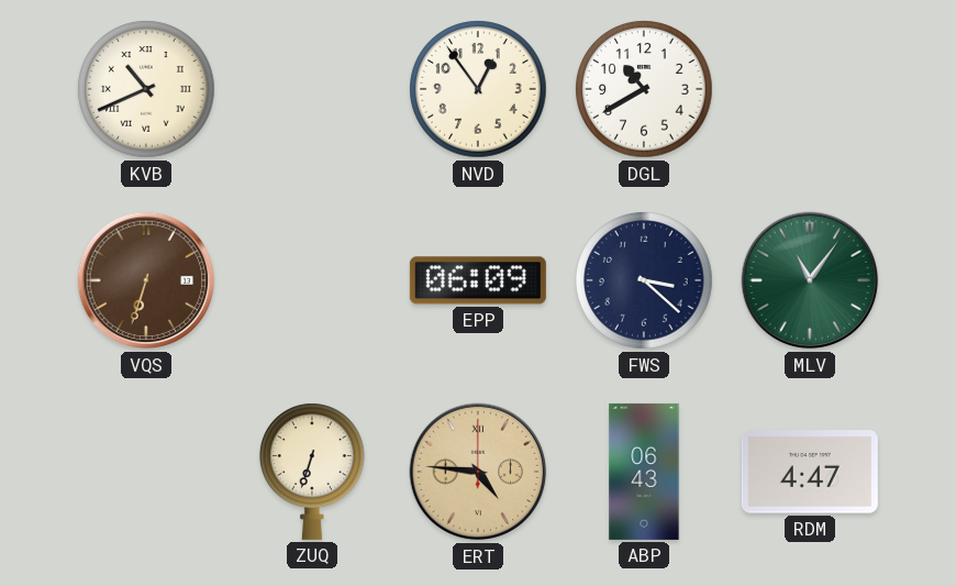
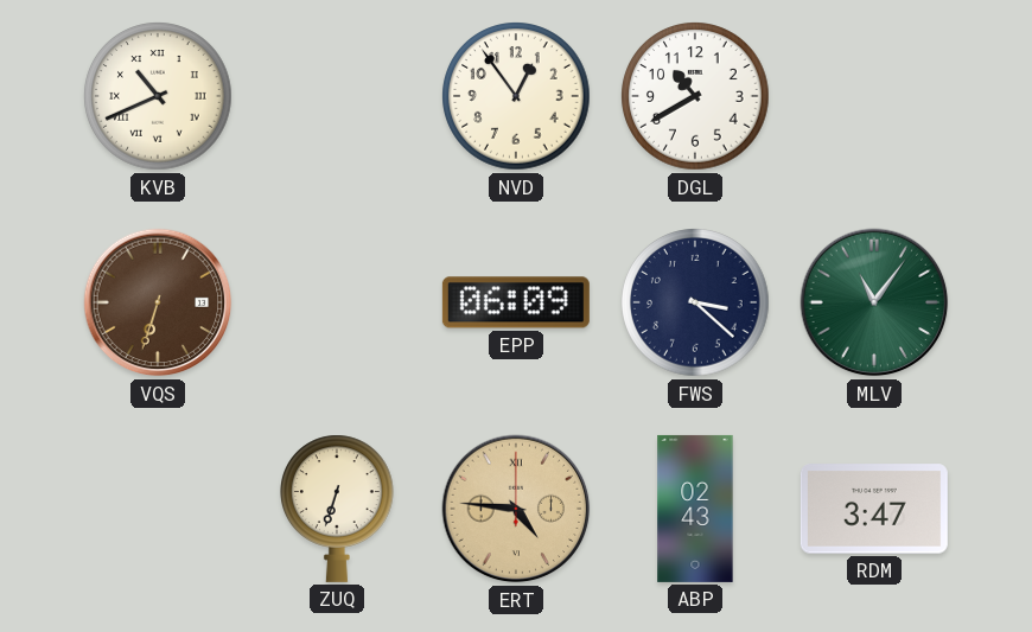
ABP: 06:43 -> 02:43 (695, 509)
RDM: 4:47 -> 3:47 (874, 509)
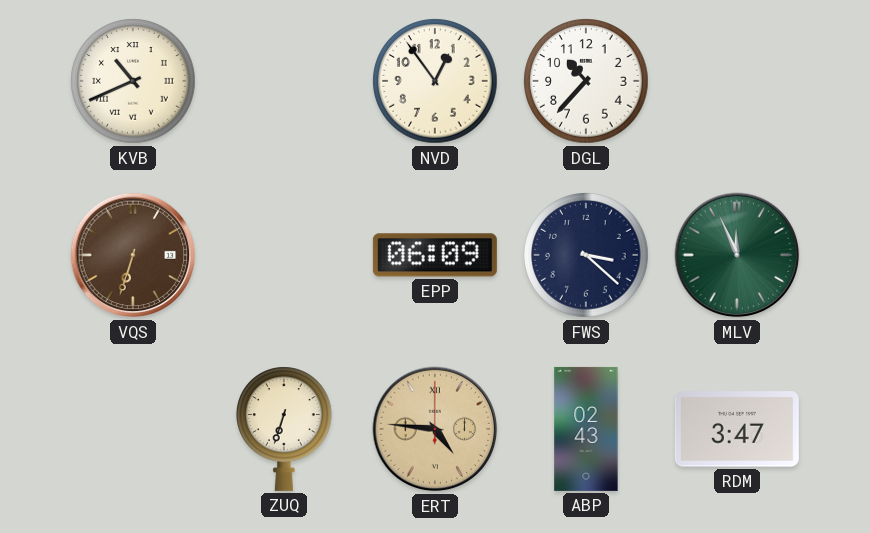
DGL: 10:40 -> 10:37 (586, 81)
MLV: 11:06 -> 11:56 (737, 255)
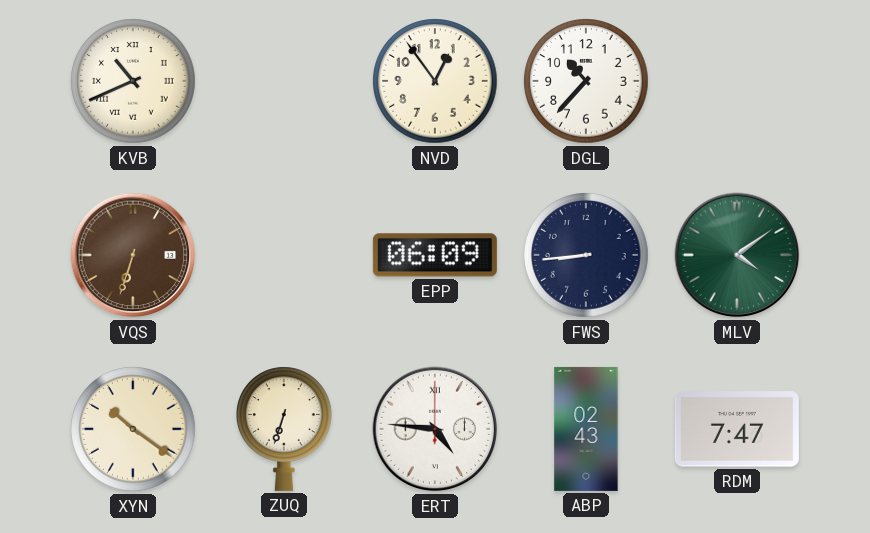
FWS: 3:22 -> 8:44 (586, 255)
MLV: 11:56 -> 4:09 (737, 255)
XYN: none -> 10:21 (133, 429)
ERT dial: champagne -> white (435, 429)
RDM: 3:47 -> 7:47 (737, 429)
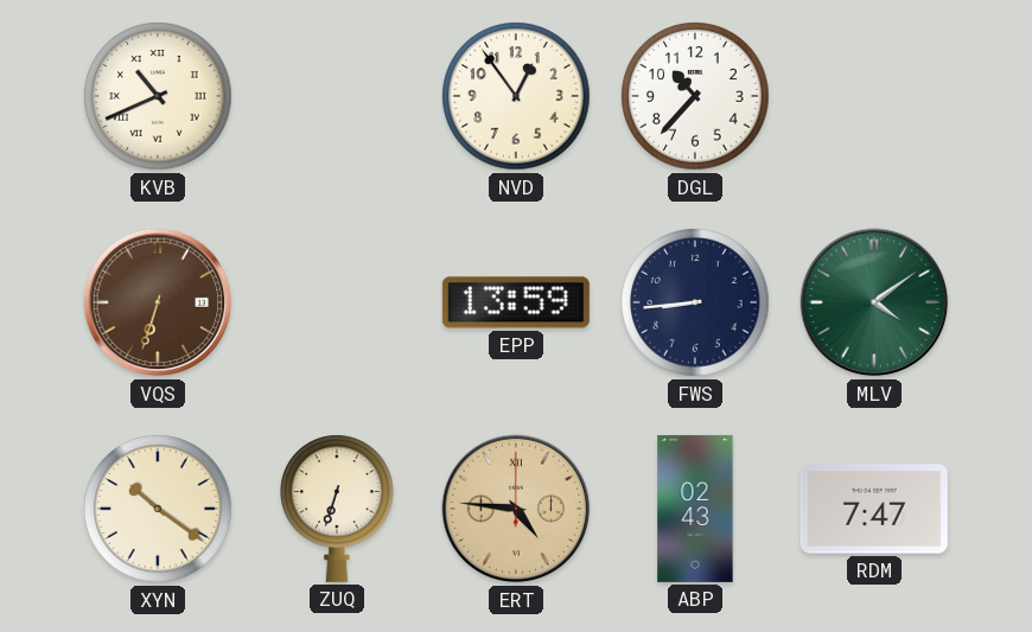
EPP: 06:09 -> 13:59 (516, 302)
ERT dial: white -> champagne (516, 509)
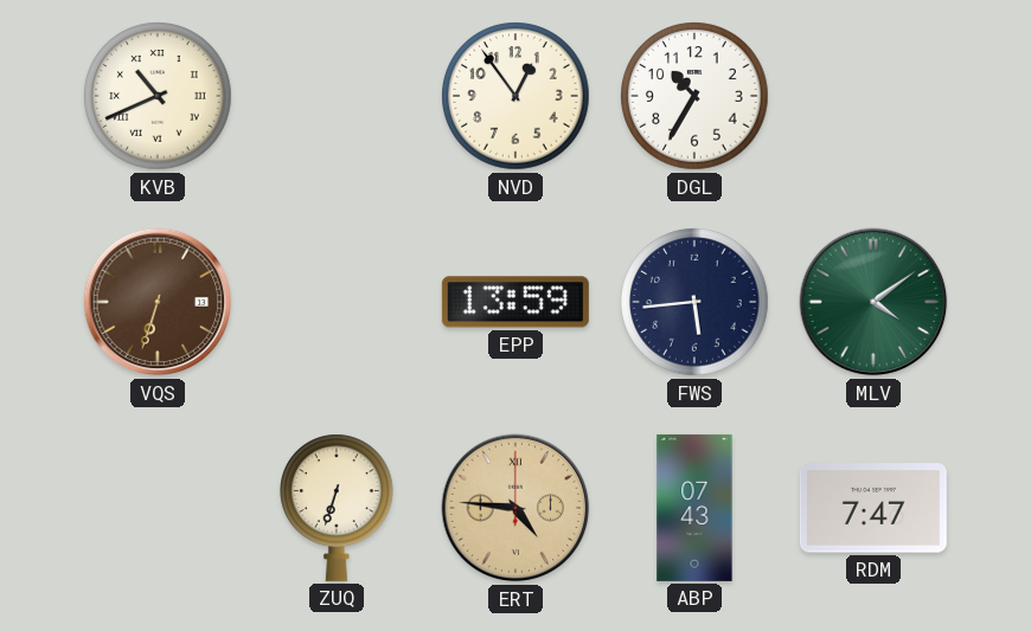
DGL: 10:37 -> 10:35 (694, 96)
FWS: 8:44 -> 5:44 (694, 302)
XYN: 10:21 -> none (158, 509)
ABP: 02:43 -> 07:43 (694, 508)
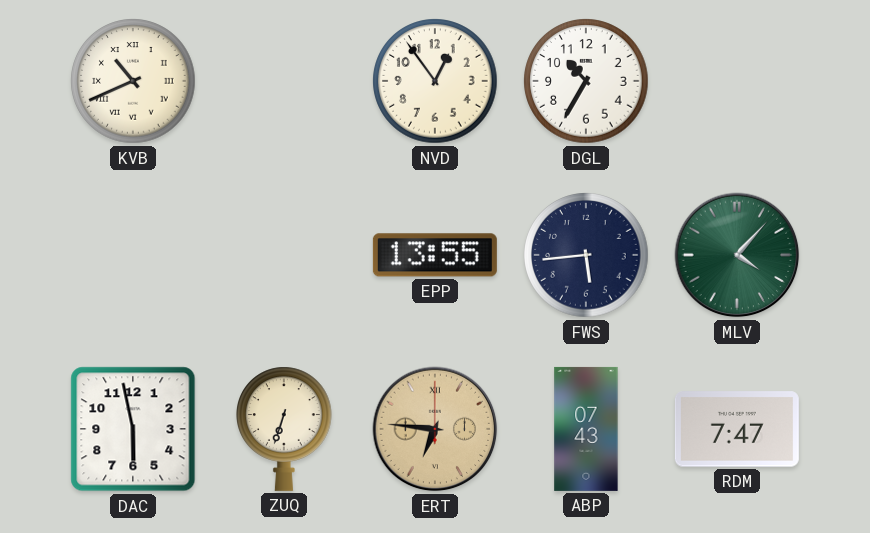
VQS: 6:33 -> none (158, 302)
EPP: 13:59 -> 13:55 (435, 255)
MLV: 4:09 -> 4:07 (737, 255)
DAC: none -> 5:58 (133, 429)
ERT: 4:46 -> 6:46 (435, 429)
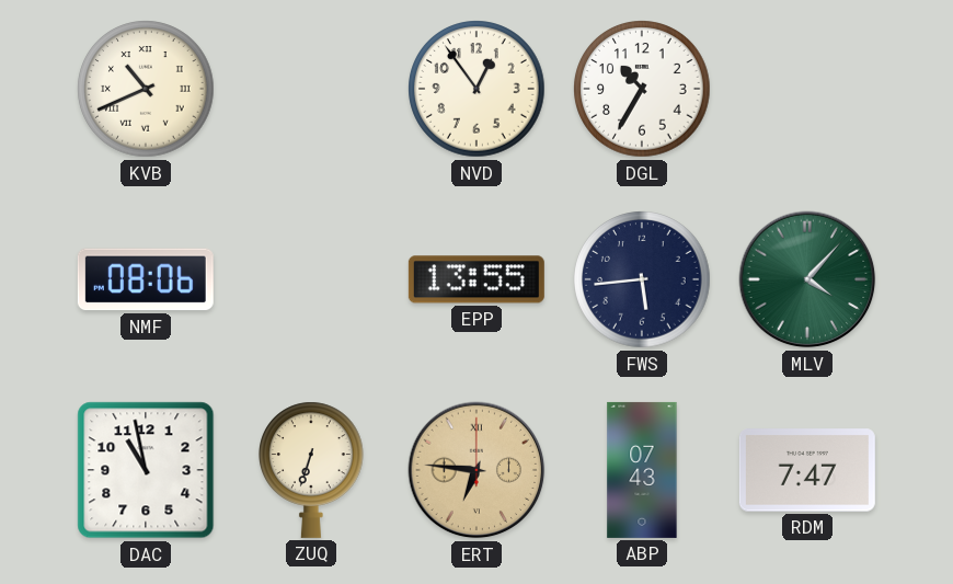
NMF: none -> 08:06 (146, 279)
DAC: 5:58 -> 10:58 (146, 470)
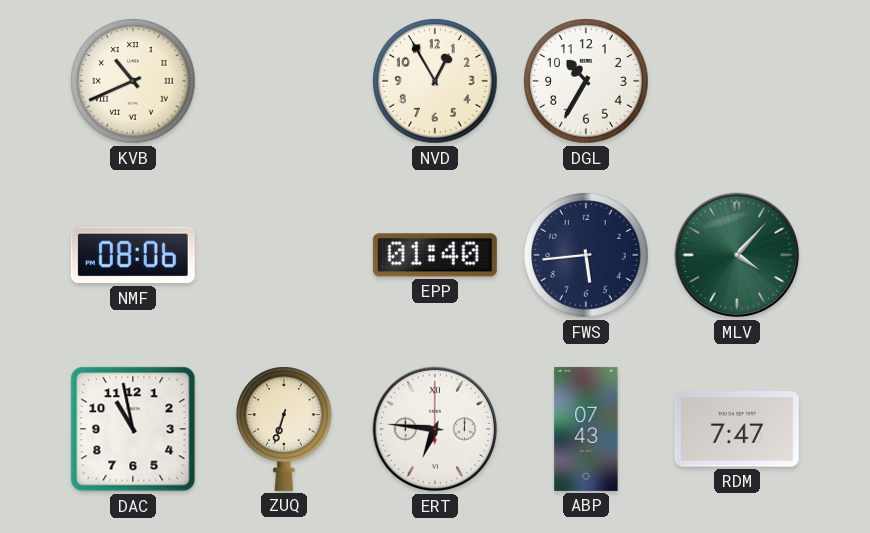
NVD: 12:54 -> 12:55 (435, 81)
EPP: 13:55 -> 01:40 (435, 255)
ERT dial: champagne -> white (435, 429)
